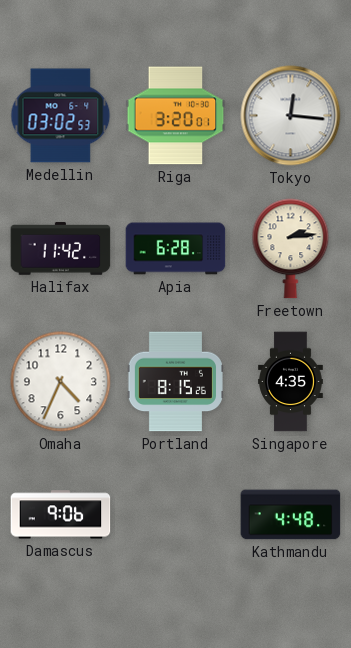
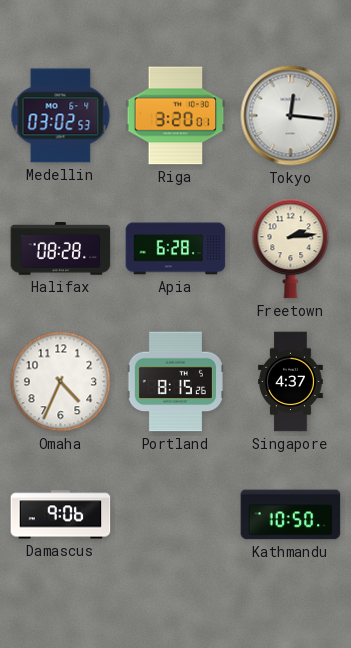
Halifax: 11:42 -> 08:28 (61, 249)
Singapore: 4:35 -> 4:37 (291, 382)
Kathmandu: 4:48 -> 10:50 (291, 515)
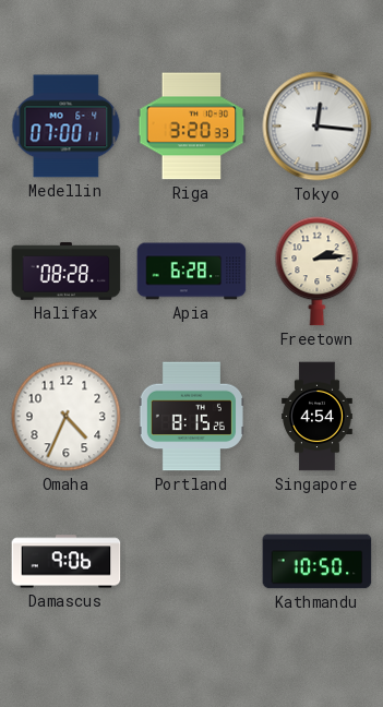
Medellin: 03:02 -> 07:00 (67, 127)
Riga: 3:20:01 -> 3:20:33 (192, 127)
Singapore: 4:37 -> 4:54 (318, 417)
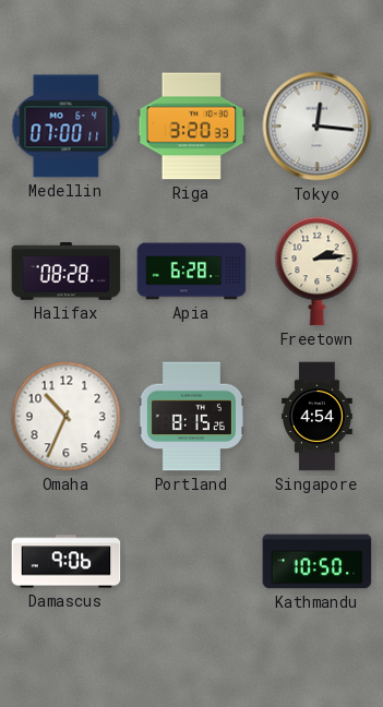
Omaha: 4:34 -> 10:34 (67, 417)
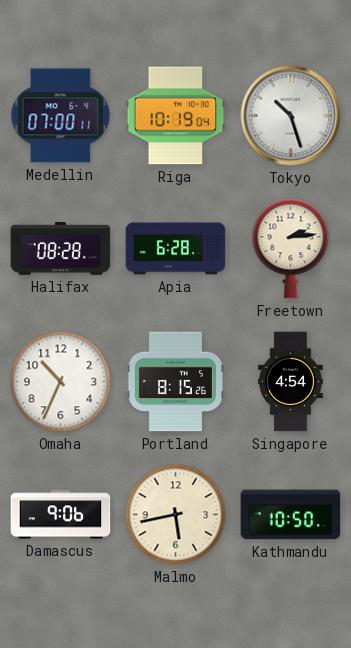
Riga: 3:20 -> 10:19 (176, 116)
Tokyo: 12:16 -> 10:27 (291, 116)
Malmo: none -> 5:43 (176, 515)
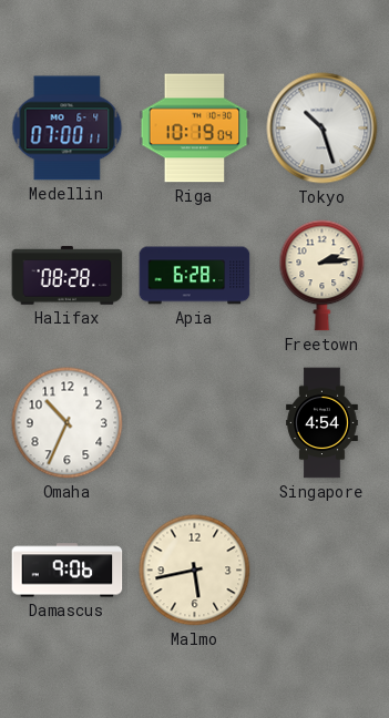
Portland: 8:15 -> none (175, 382)
Kathmandu: 10:50 -> none (291, 515)
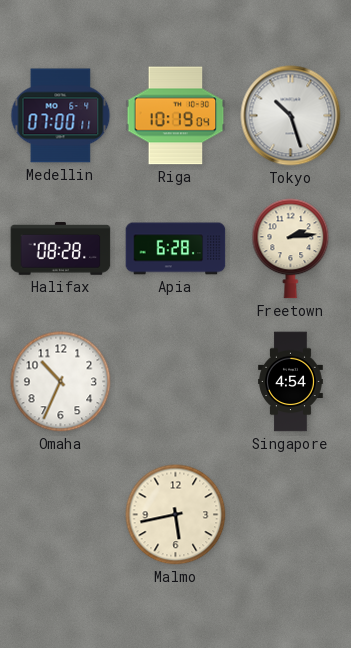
Damascus: 9:06 -> none (68, 571)
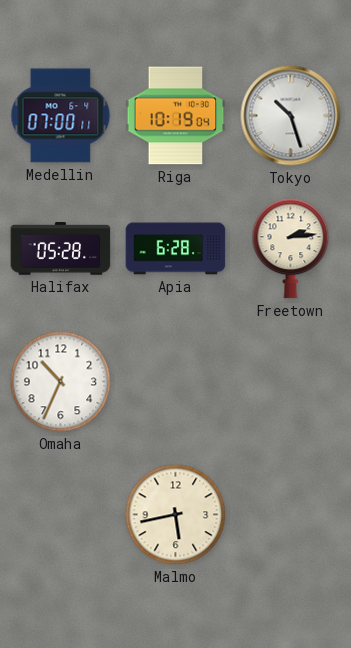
Halifax: 08:28 -> 05:28 (61, 249)
Singapore: 4:54 -> none (291, 382)
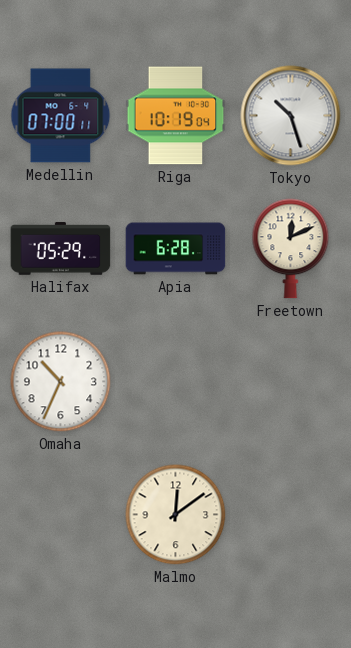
Halifax: 05:28 -> 05:29 (61, 249)
Freetown: 2:14 -> 12:11 (291, 249)
Malmo: 5:43 -> 12:09 (176, 515)
